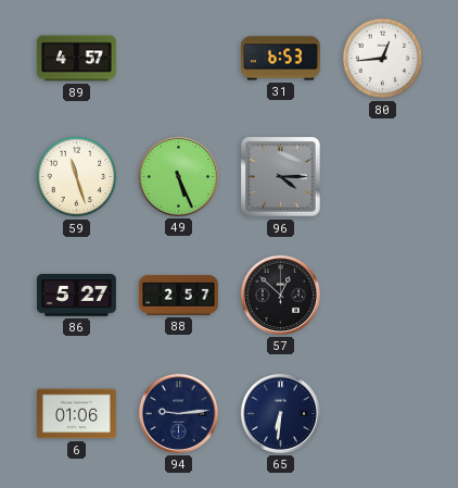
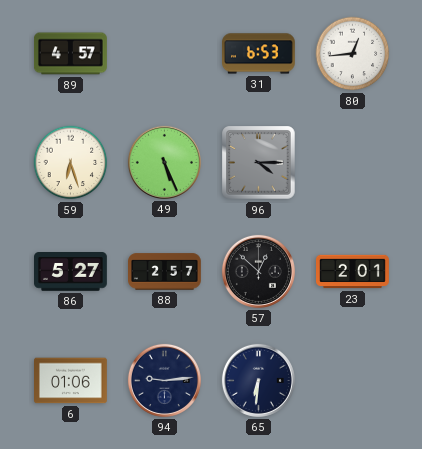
59: 11:27 -> 6:27 (71, 163)
23: none -> 2:01 (353, 272)
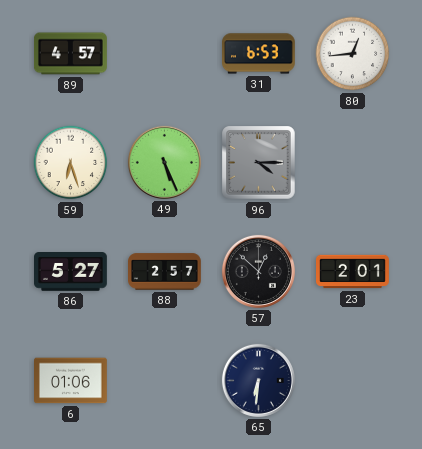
94: 9:14 -> none (164, 380)
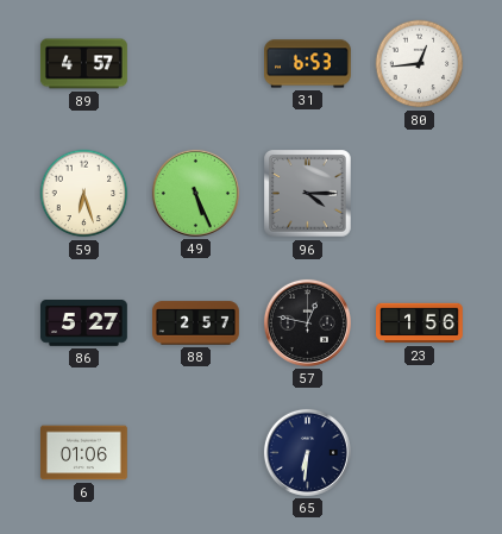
57: 12:52 -> 12:47 (307, 322)
23: 2:01 -> 1:56 (420, 323)
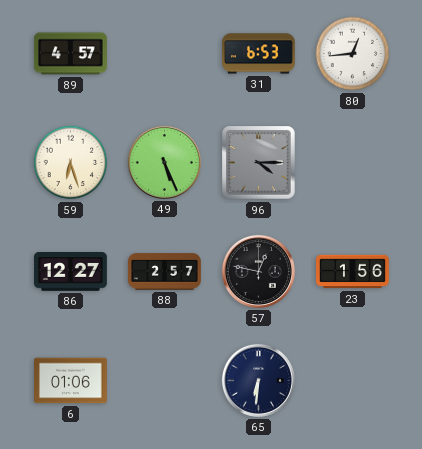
86: 5:27 -> 12:27 (71, 272)
